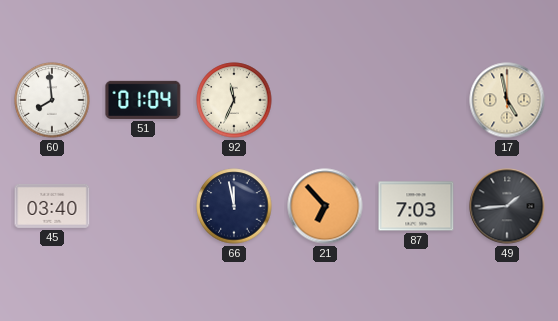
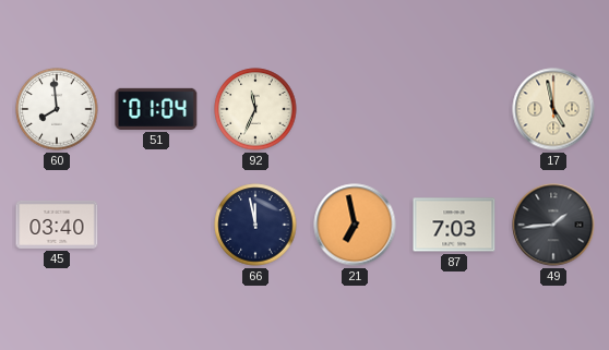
21: 6:53 -> 6:58 (355, 225)
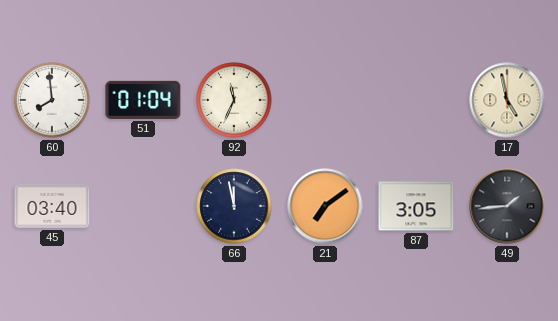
21: 6:58 -> 7:09 (325, 206)
87: 7:03 -> 3:05 (416, 206)
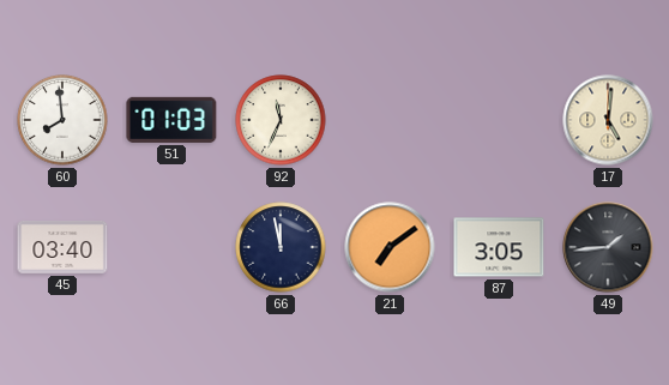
51: 01:04 -> 01:03 (171, 120)
17: 4:58 -> 5:01 (608, 120)
